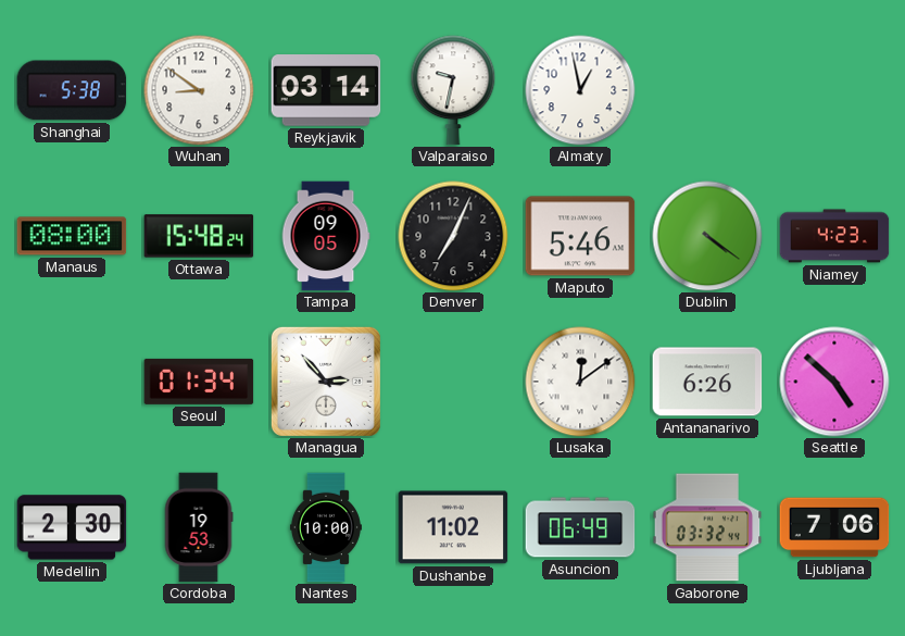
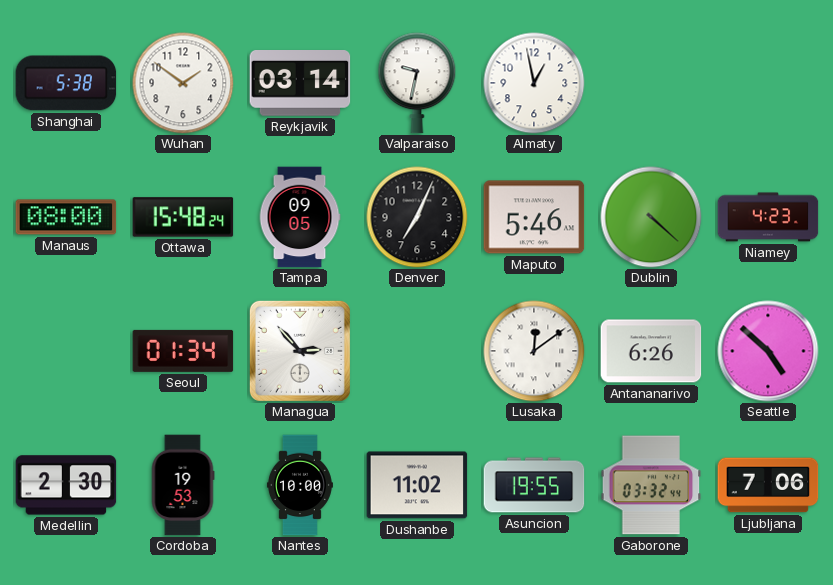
Wuhan: 8:51 -> 1:51 (183, 83)
Dublin: 4:21 -> 4:22 (651, 217)
Asuncion: 06:49 -> 19:55 (534, 485)
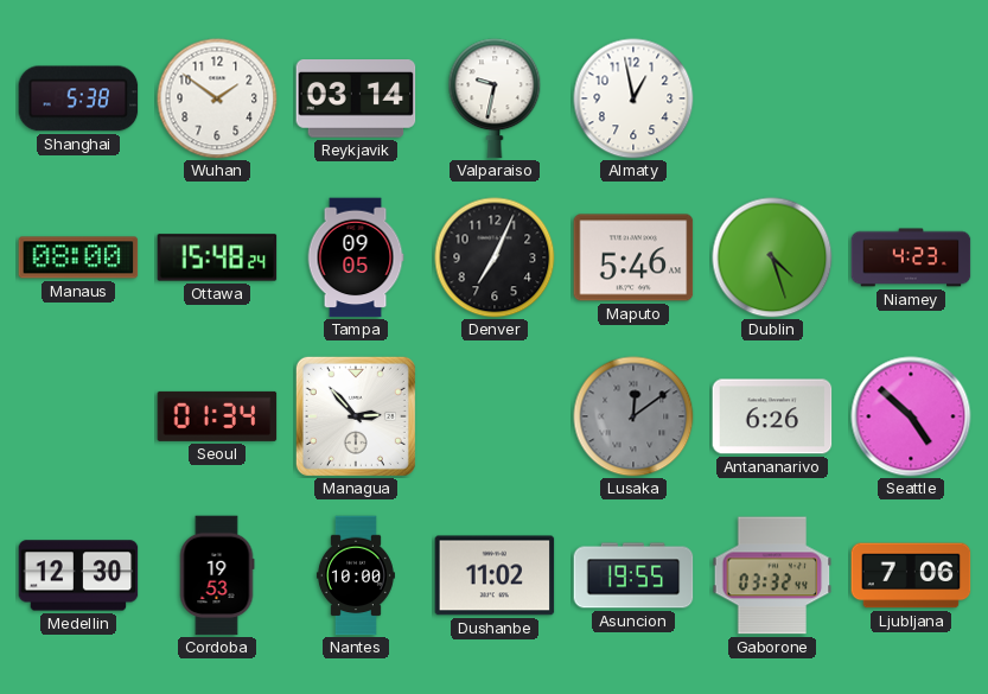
Dublin: 4:22 -> 4:27 (772, 257)
Lusaka dial: white -> grey (633, 416)
Medellin: 2:30 -> 12:30 (78, 575)
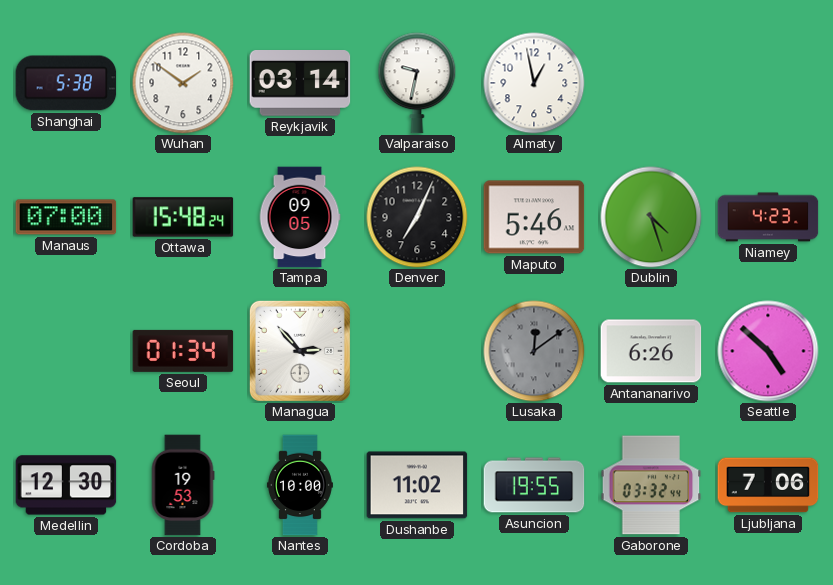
Manaus: 08:00 -> 07:00 (66, 217)
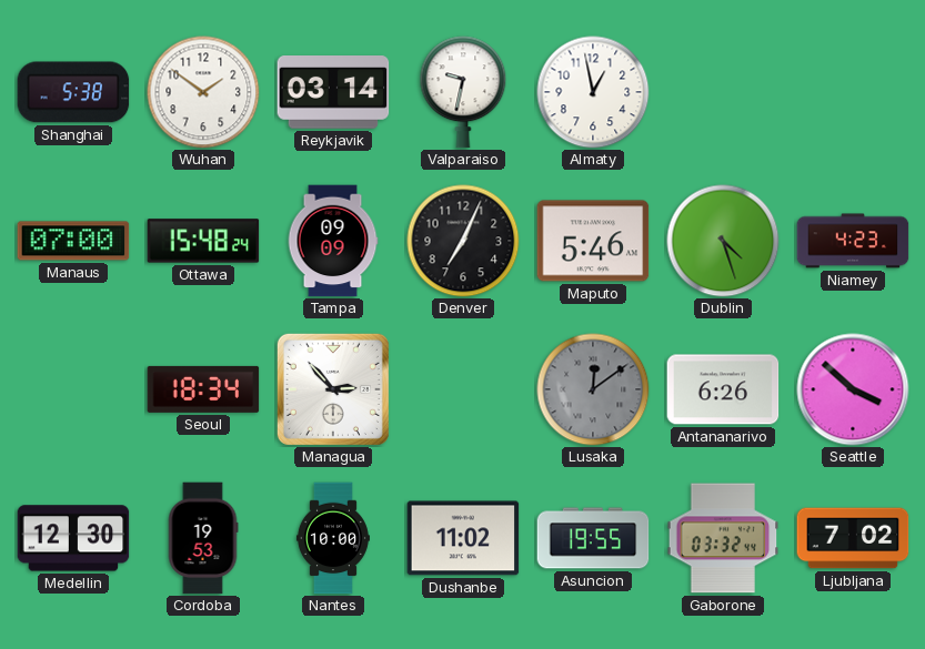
Tampa: 09:05 -> 09:09 (333, 241)
Seoul: 01:34 -> 18:34 (203, 389)
Seattle: 4:52 -> 3:52 (853, 389)
Ljubljana: 7:06 -> 7:02 (853, 538)
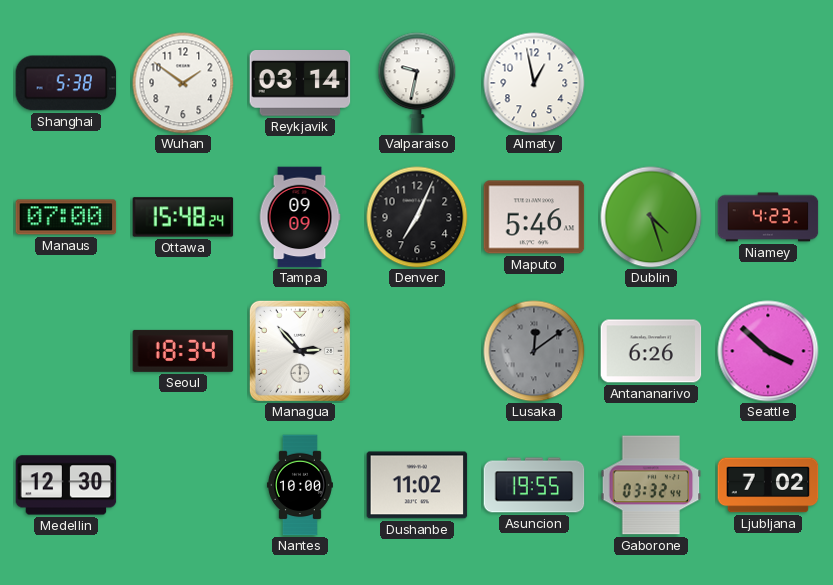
Cordoba: 19:53 -> none (203, 538)
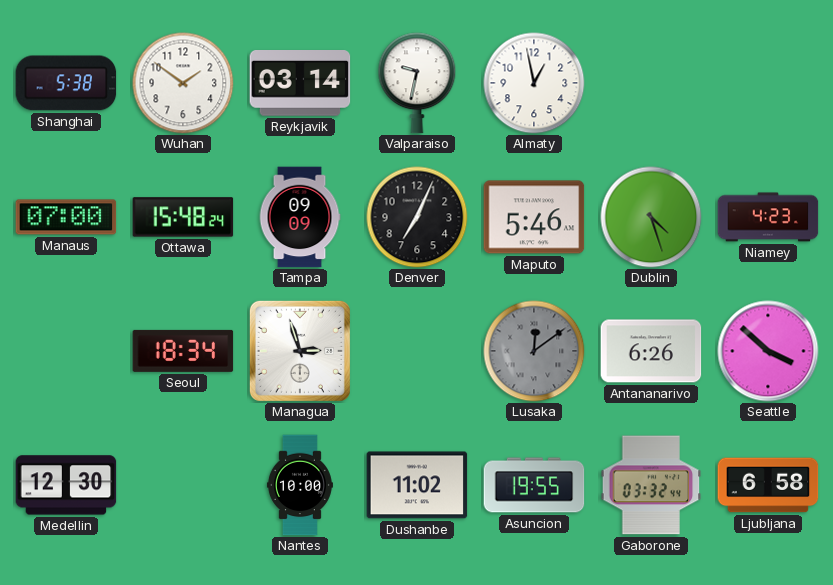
Managua: 2:53 -> 2:57 (300, 351)
Ljubljana: 7:02 -> 6:58 (768, 485)
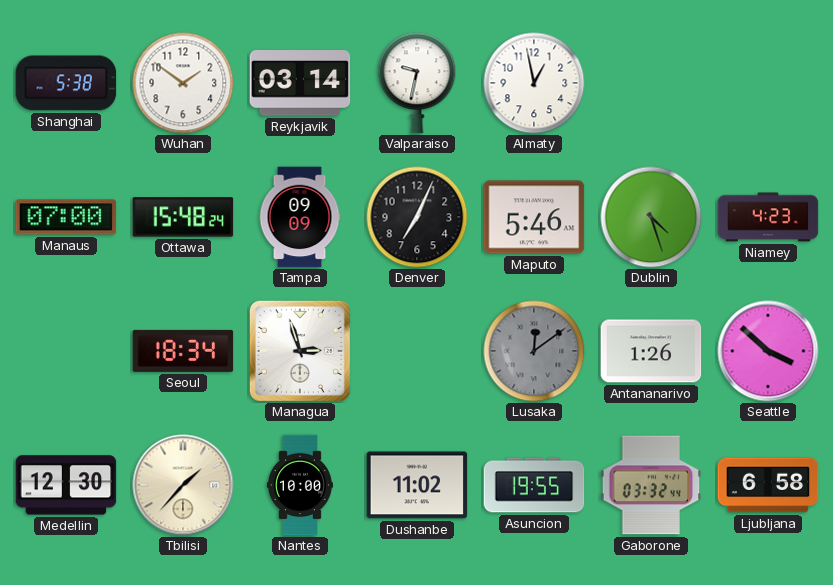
Antananarivo: 6:26 -> 1:26 (651, 351)
Tbilisi: none -> 1:37 (183, 485)
